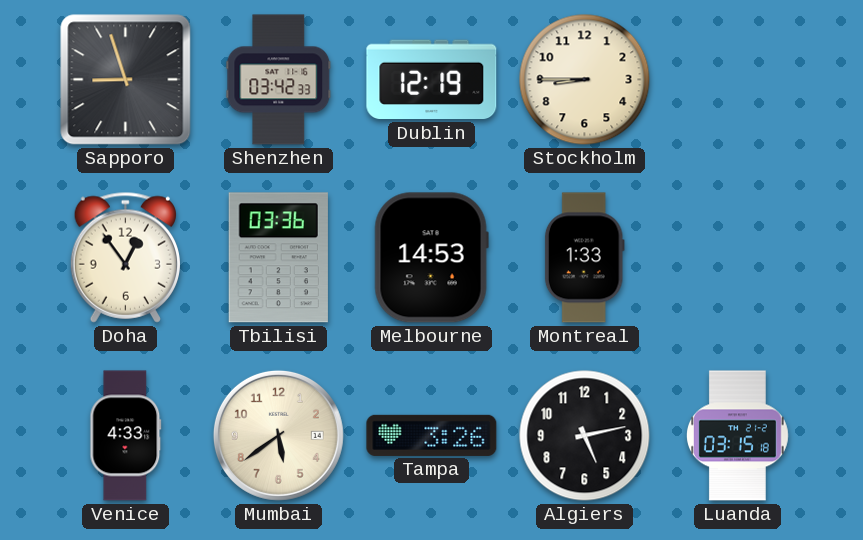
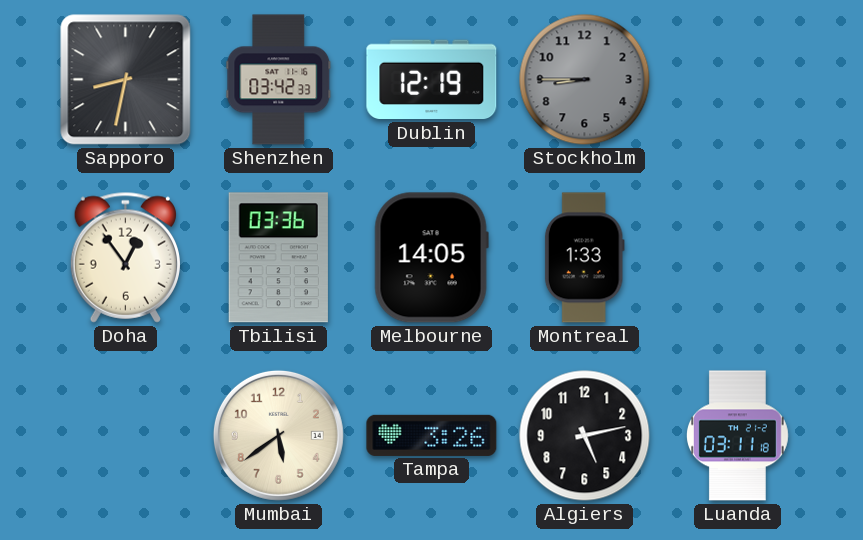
Sapporo: 8:57 -> 8:32 (126, 80)
Stockholm dial: cream -> grey (585, 80)
Melbourne: 14:53 -> 14:05 (431, 258)
Venice: 4:33 -> none (126, 436)
Luanda: 03:15 -> 03:11 (737, 436)
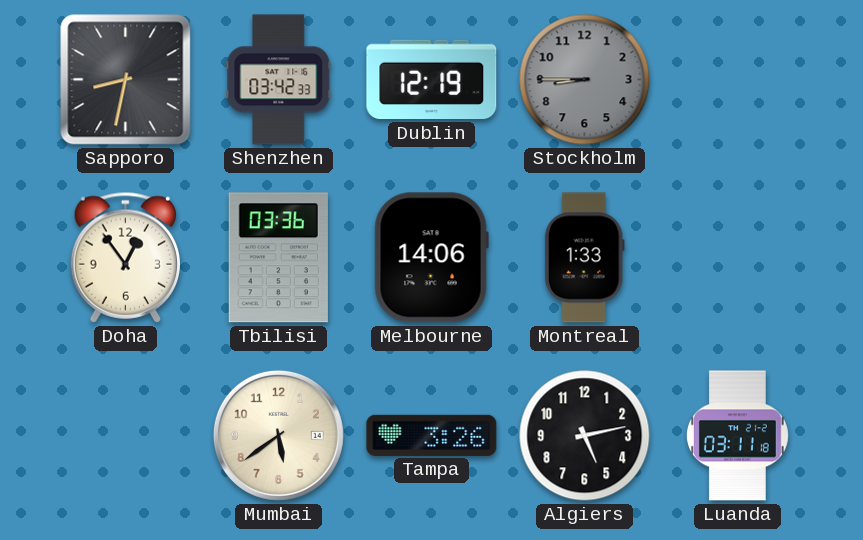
Melbourne: 14:05 -> 14:06 (431, 258)
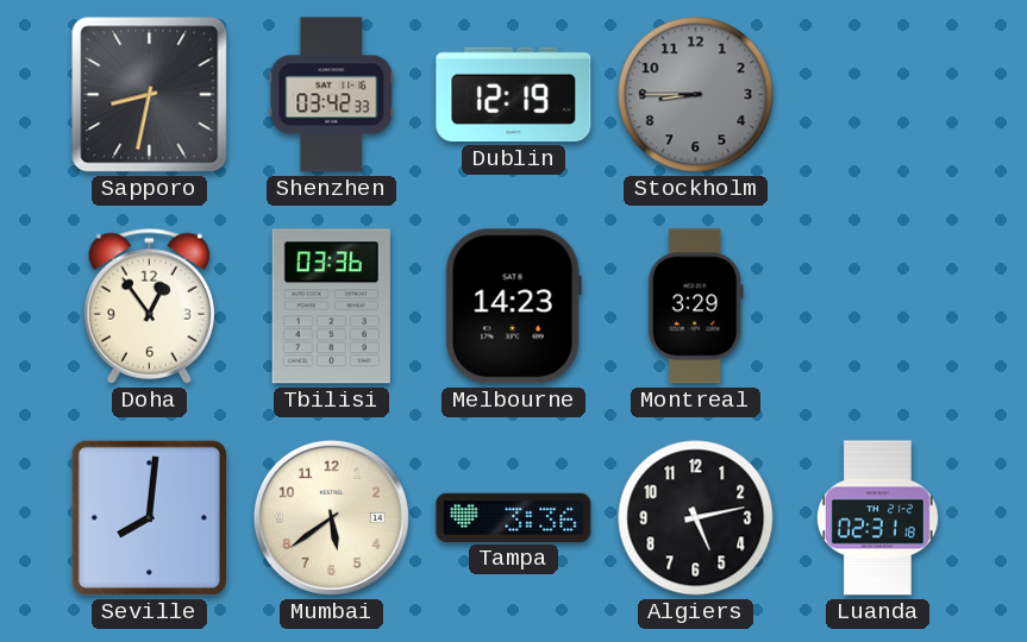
Melbourne: 14:06 -> 14:23 (513, 307)
Montreal: 1:33 -> 3:29 (695, 307)
Seville: none -> 8:01 (149, 517)
Tampa: 3:26 -> 3:36 (514, 517)
Luanda: 03:11 -> 02:31 (877, 518)
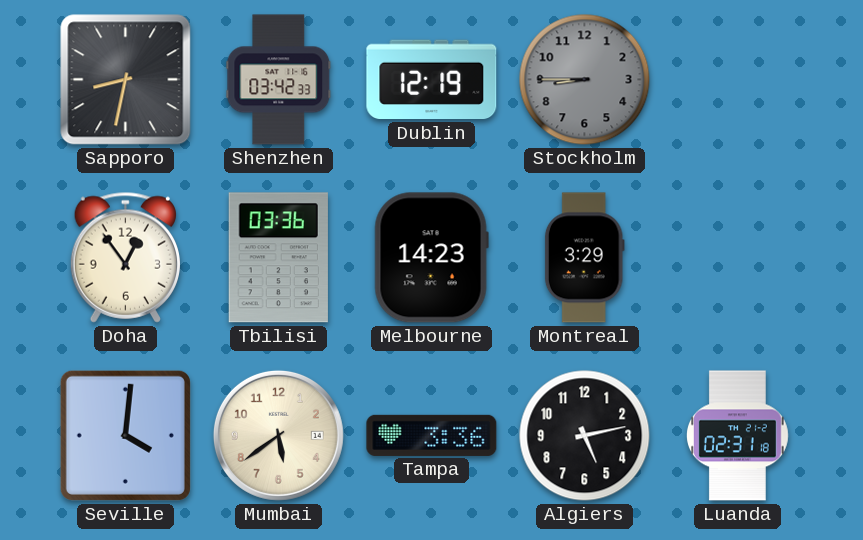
Seville: 8:01 -> 4:01 (125, 435)
